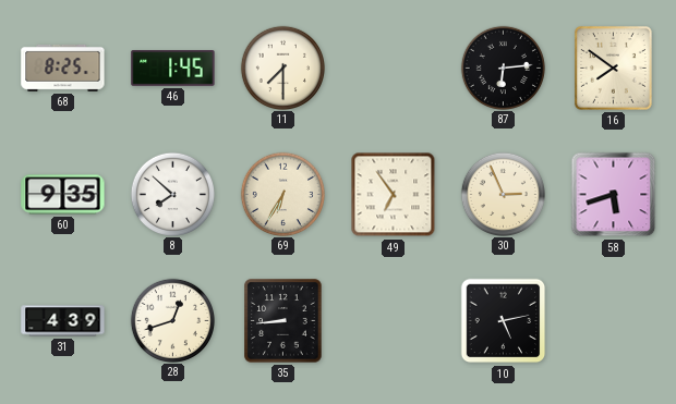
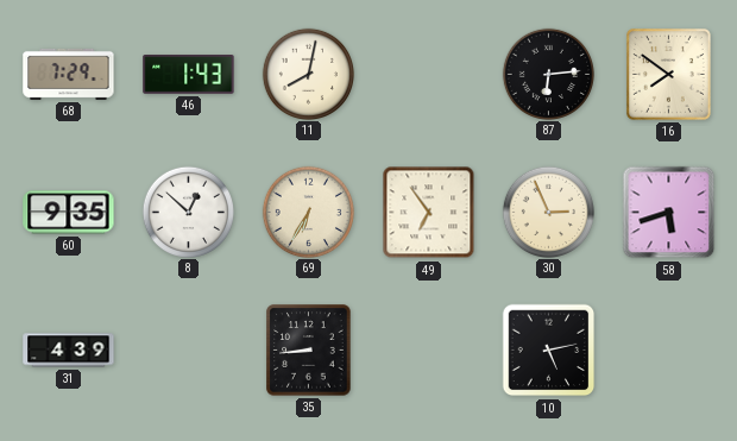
68: 8:25 -> 7:29 (69, 74)
46: 1:45 -> 1:43 (189, 75)
11: 7:30 -> 8:02 (308, 74)
8: 7:52 -> 12:52 (188, 212)
28: 12:42 -> none (172, 320)
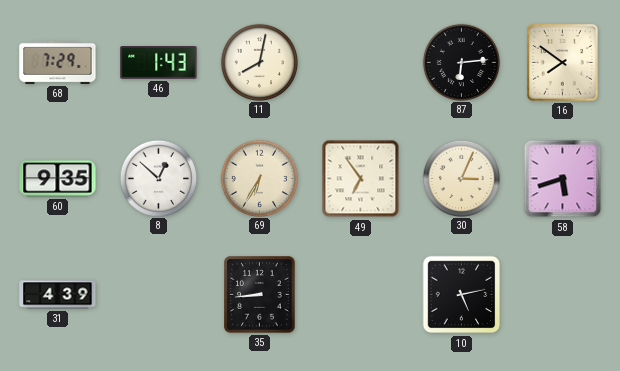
30: 2:56 -> 3:04 (461, 178)
